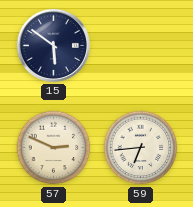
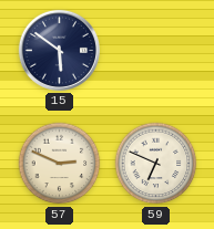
59: 6:44 -> 6:49 (156, 164)
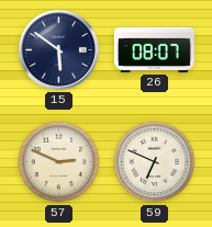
26: none -> 08:07 (154, 49)
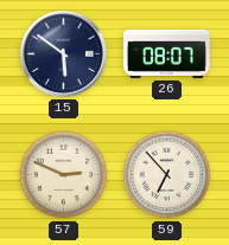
59: 6:49 -> 6:53 (167, 175)
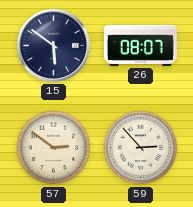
57: 2:49 -> 2:51 (54, 148)
59: 6:53 -> 2:53 (141, 148)
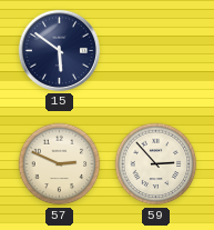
26: 08:07 -> none (140, 45)
57: 2:51 -> 2:49 (60, 164)
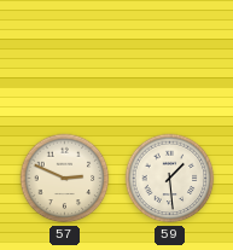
15: 5:51 -> none (59, 50)
59: 2:53 -> 1:29 (170, 179)
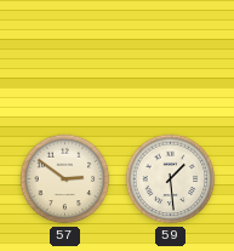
57: 2:49 -> 2:51 (65, 179)
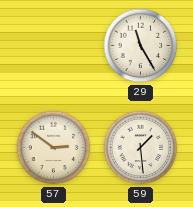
29: none -> 11:25 (141, 46)
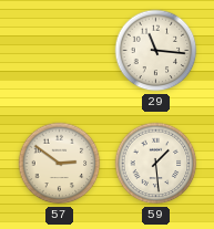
29: 11:25 -> 11:16 (156, 51)
